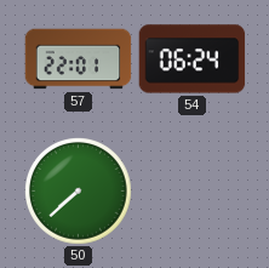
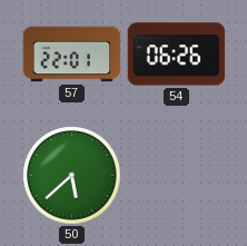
54: 06:24 -> 06:26 (177, 55)
50: 7:38 -> 5:38 (72, 176)
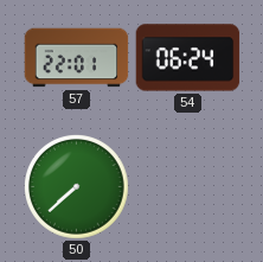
54: 06:26 -> 06:24 (188, 58)
50: 5:38 -> 7:38 (77, 187)
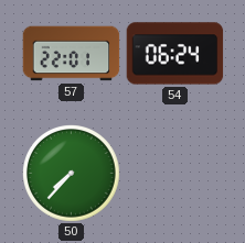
50: 7:38 -> 7:37 (72, 174)
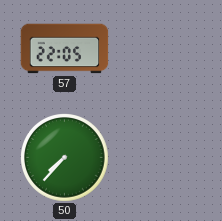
57: 22:01 -> 22:05 (65, 49)
54: 06:24 -> none (175, 54)
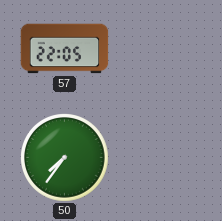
50: 7:37 -> 7:36 (65, 158)
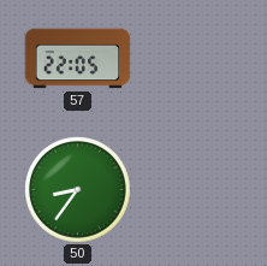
50: 7:36 -> 8:36 (78, 190)
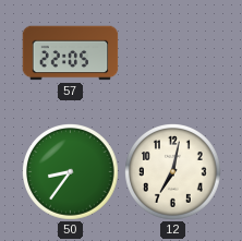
12: none -> 7:02 (173, 172)
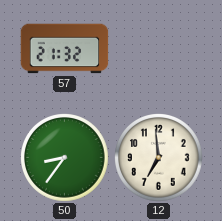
57: 22:05 -> 21:32 (65, 49)
12: 7:02 -> 6:59 (159, 158)
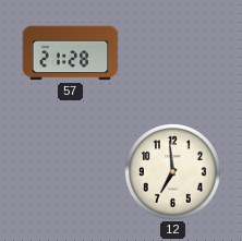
57: 21:32 -> 21:28 (71, 53)
50: 8:36 -> none (65, 158)
